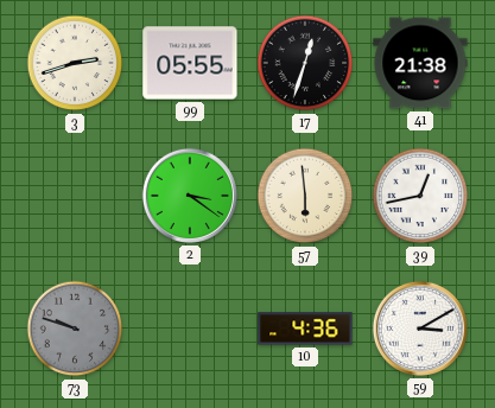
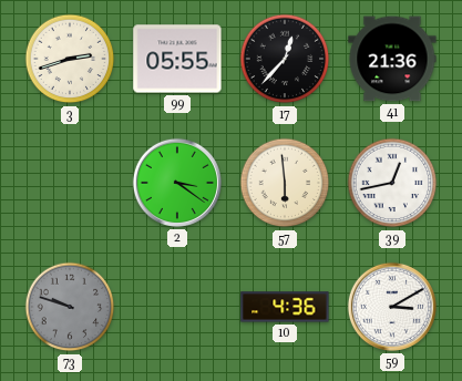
17: 12:33 -> 12:37 (285, 59)
41: 21:38 -> 21:36 (392, 59)
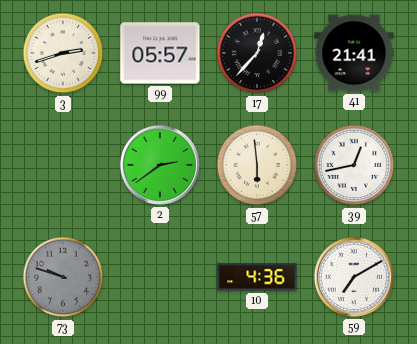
99: 05:55 -> 05:57 (160, 53)
41: 21:36 -> 21:41 (354, 53)
2: 3:21 -> 2:39 (160, 165)
59: 3:10 -> 7:10 (354, 277)
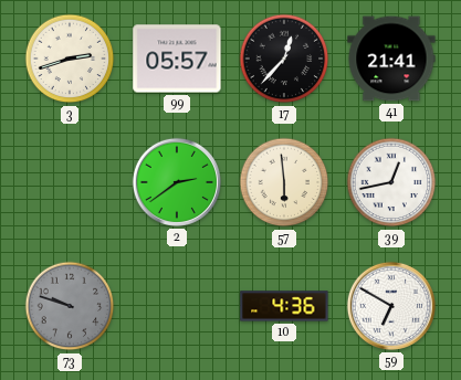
59: 7:10 -> 6:50 (391, 306)
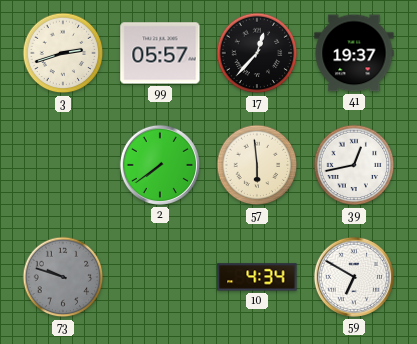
41: 21:41 -> 19:37 (354, 53)
2: 2:39 -> 7:39 (160, 165)
10: 4:36 -> 4:34 (257, 277)
